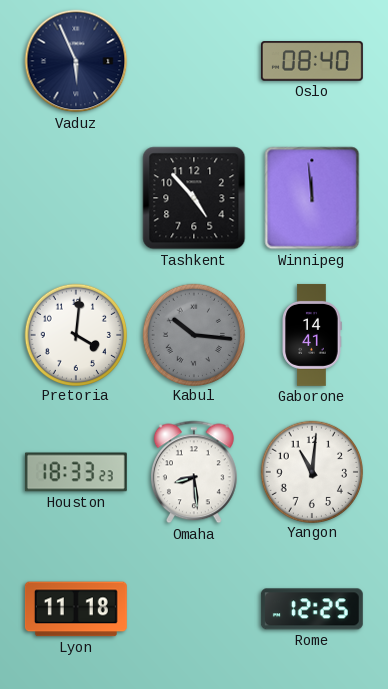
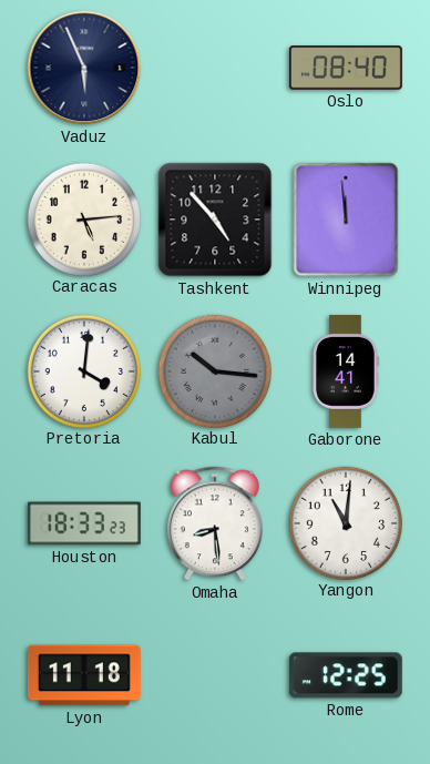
Caracas: none -> 5:14 (83, 218)
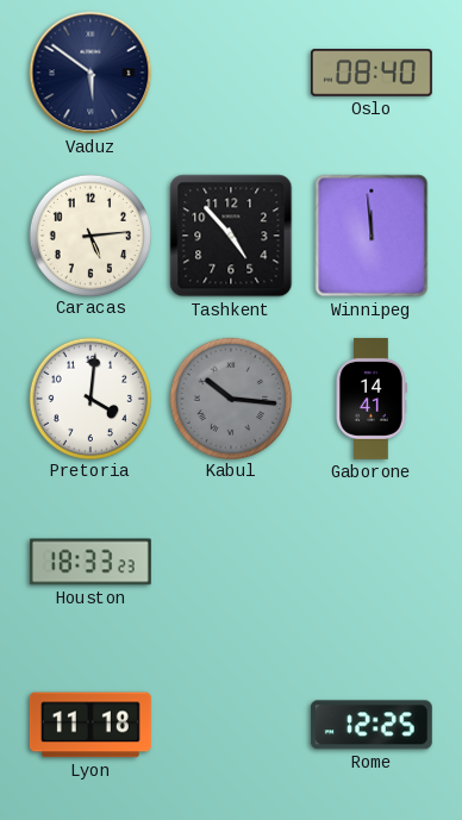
Vaduz: 5:56 -> 5:51 (90, 73)
Omaha: 8:29 -> none (215, 523)
Yangon: 11:01 -> none (345, 522)
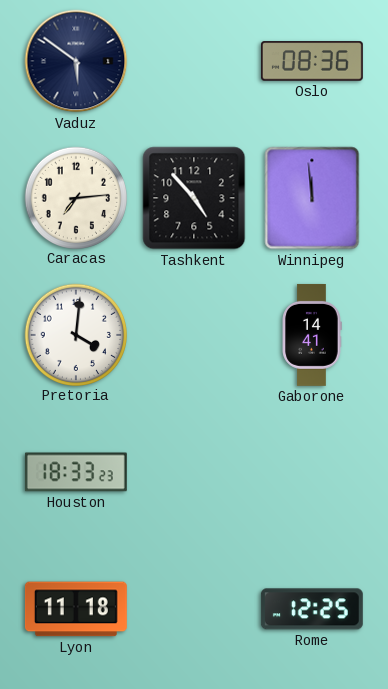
Oslo: 08:40 -> 08:36 (312, 61)
Caracas: 5:14 -> 7:14 (75, 197)
Kabul: 10:16 -> none (230, 398)
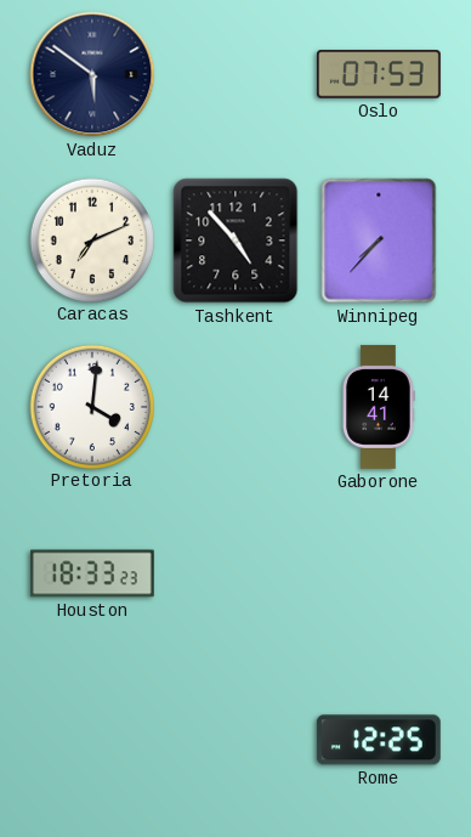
Oslo: 08:36 -> 07:53 (379, 74)
Caracas: 7:14 -> 7:11 (91, 239)
Winnipeg: 11:59 -> 7:37 (379, 241)
Lyon: 11:18 -> none (76, 609)
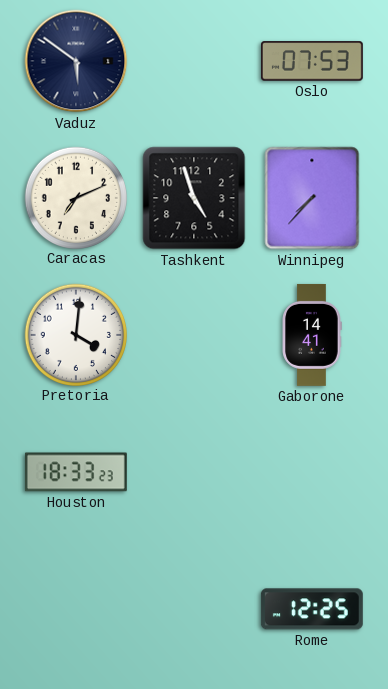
Tashkent: 4:53 -> 4:57 (194, 198)
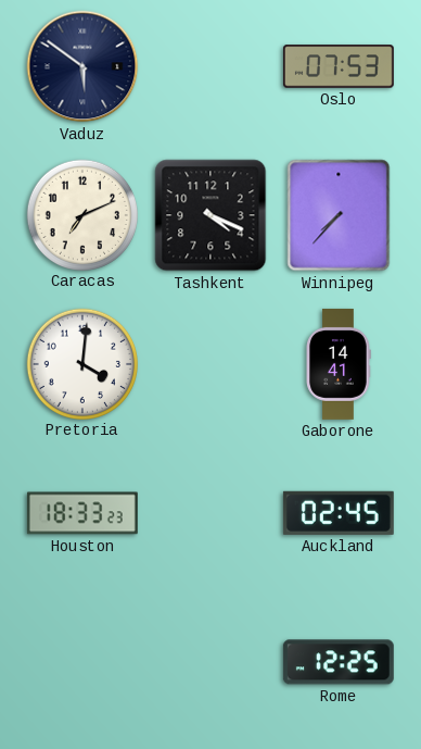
Tashkent: 4:57 -> 4:19 (210, 215)
Auckland: none -> 02:45 (339, 513)
